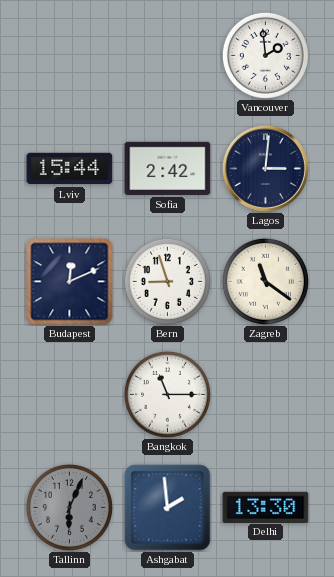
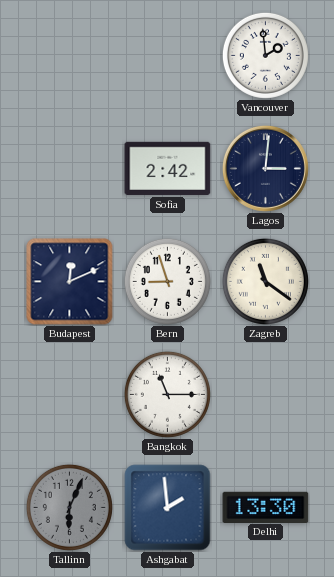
Lviv: 15:44 -> none (70, 169)
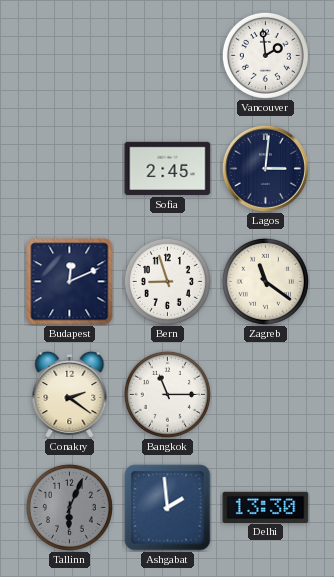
Sofia: 2:42 -> 2:45 (168, 168)
Conakry: none -> 2:21 (70, 394)
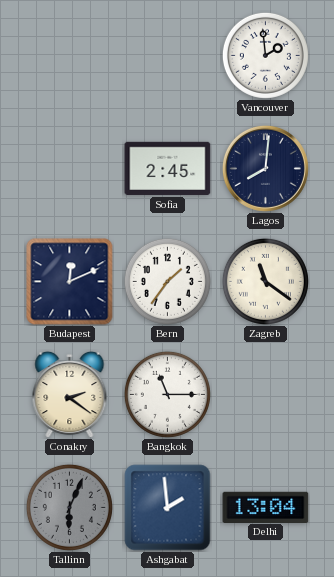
Lagos: 3:01 -> 8:01 (265, 168)
Bern: 8:57 -> 1:36 (167, 281)
Delhi: 13:30 -> 13:04 (266, 507)
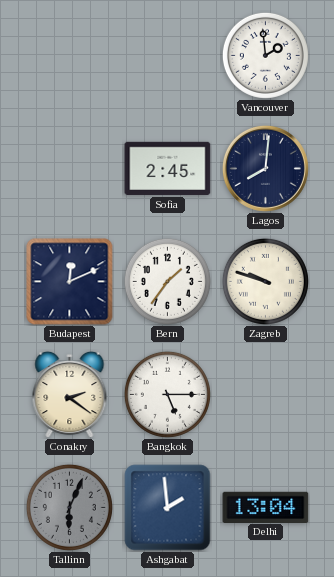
Zagreb: 11:21 -> 9:48 (265, 281)
Bangkok: 11:15 -> 5:15 (167, 394)
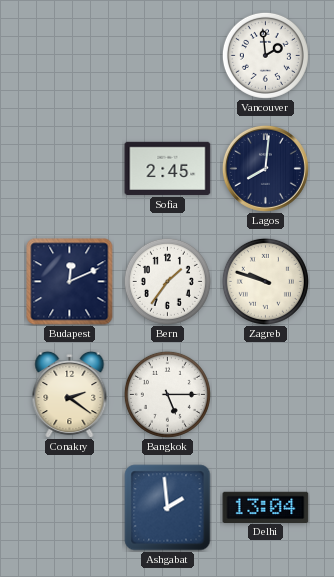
Tallinn: 6:04 -> none (69, 507)
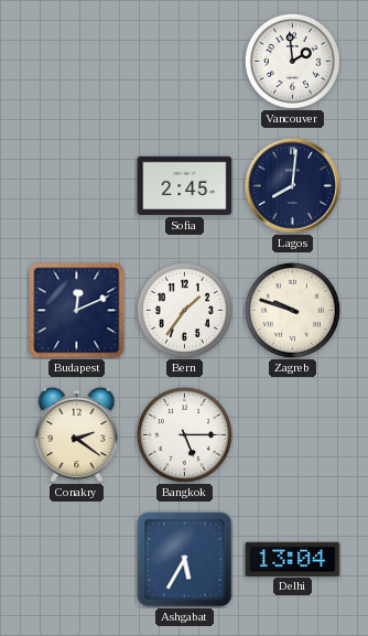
Ashgabat: 1:59 -> 5:35 (185, 560)
